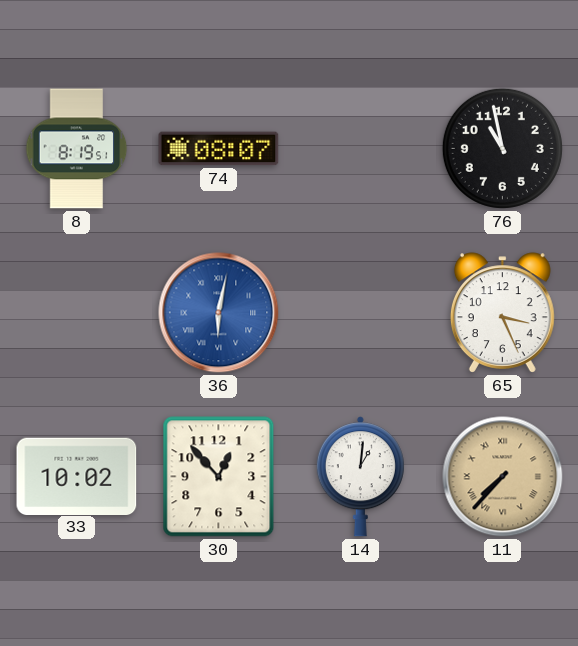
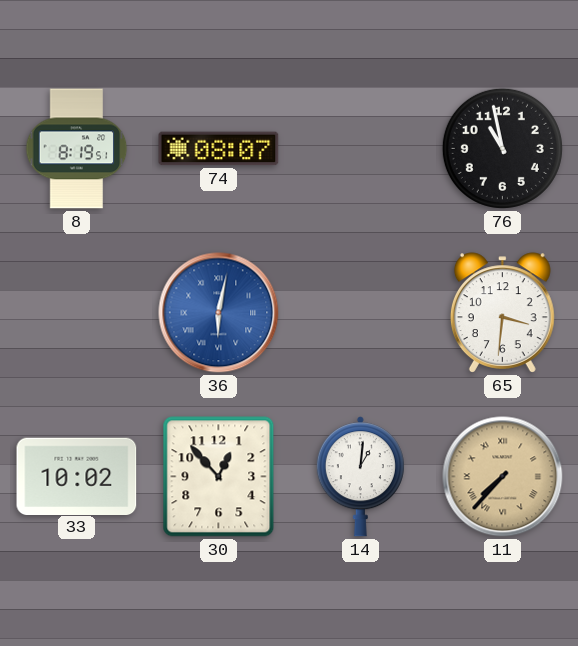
65: 3:26 -> 3:31 (502, 313)
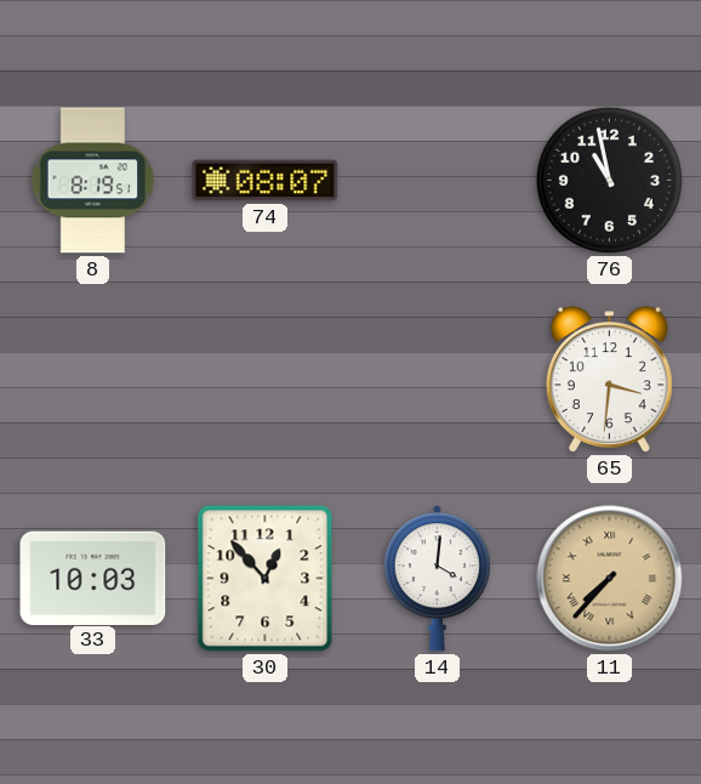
36: 6:02 -> none (219, 313)
33: 10:02 -> 10:03 (93, 578)
14: 1:01 -> 4:01 (437, 579)
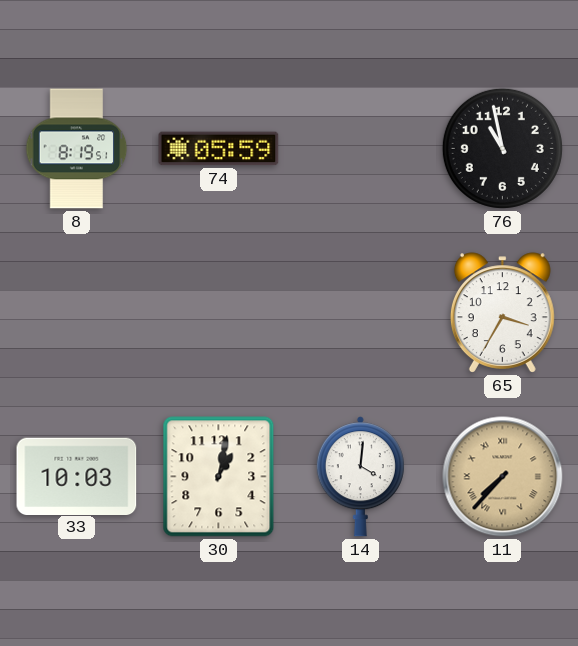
74: 08:07 -> 05:59 (219, 149)
65: 3:31 -> 3:35 (502, 313)
30: 12:53 -> 1:02 (219, 477)
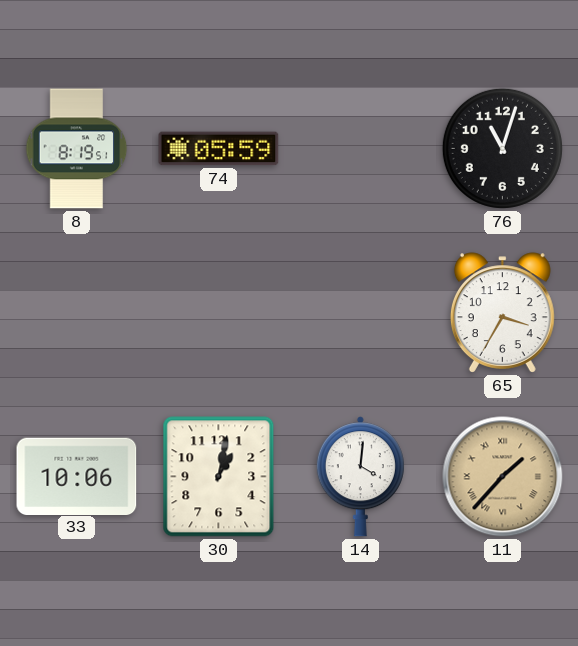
76: 10:58 -> 11:03 (502, 148)
33: 10:03 -> 10:06 (77, 476)
11: 7:37 -> 1:37 (503, 477)
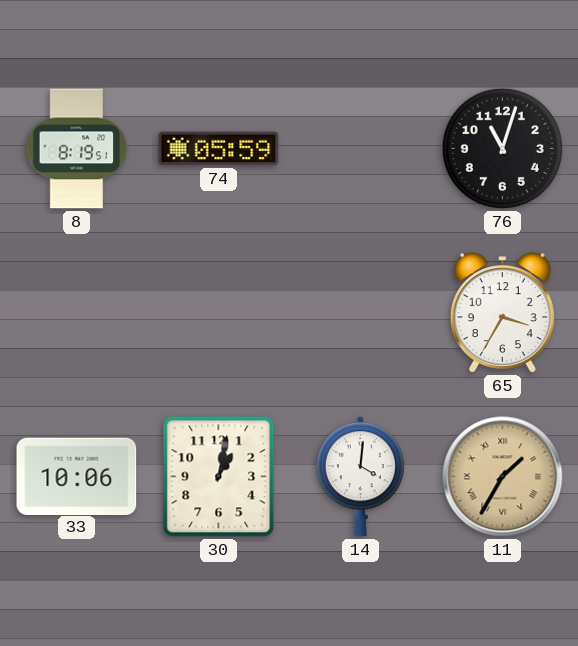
11: 1:37 -> 1:35 (503, 477)
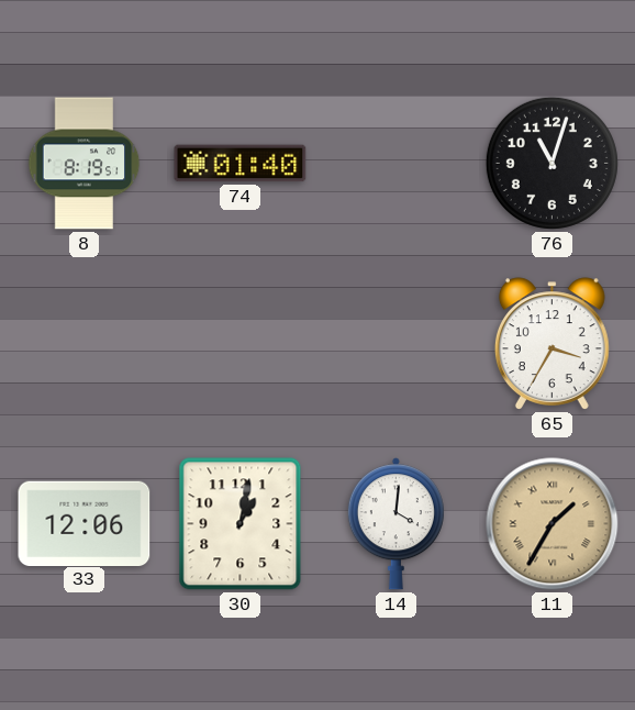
74: 05:59 -> 01:40 (241, 164)
33: 10:06 -> 12:06 (85, 523)
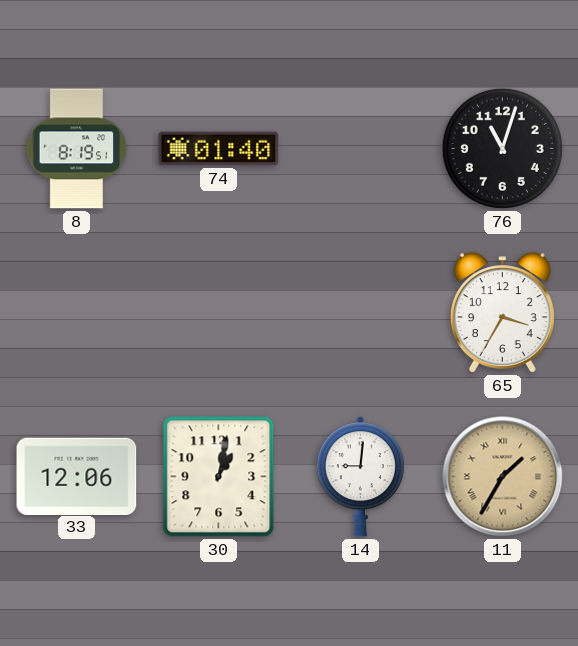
14: 4:01 -> 9:01 (360, 477)
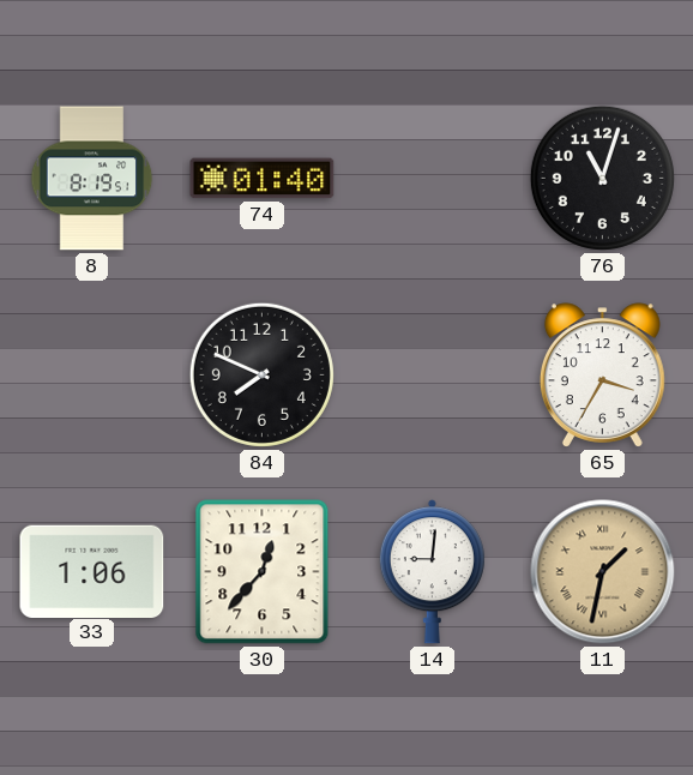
84: none -> 7:49 (261, 374)
33: 12:06 -> 1:06 (92, 571)
30: 1:02 -> 12:37 (263, 572)
11: 1:35 -> 1:32 (603, 572)
